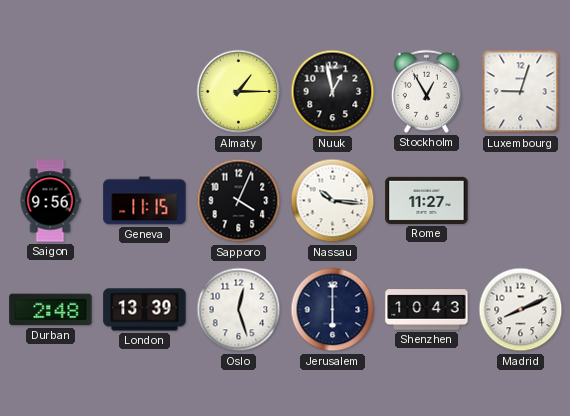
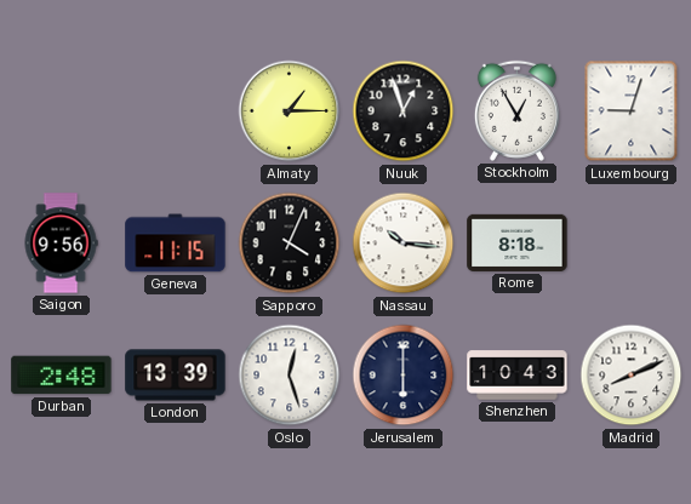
Nuuk: 12:58 -> 12:57 (404, 111)
Rome: 11:27 -> 8:18 (518, 242)
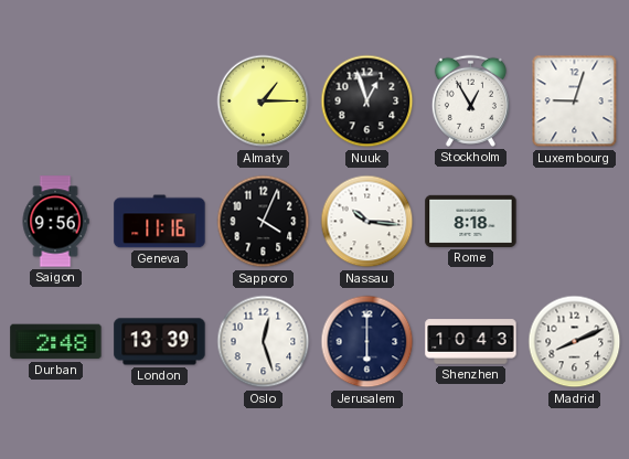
Geneva: 11:15 -> 11:16 (160, 222)
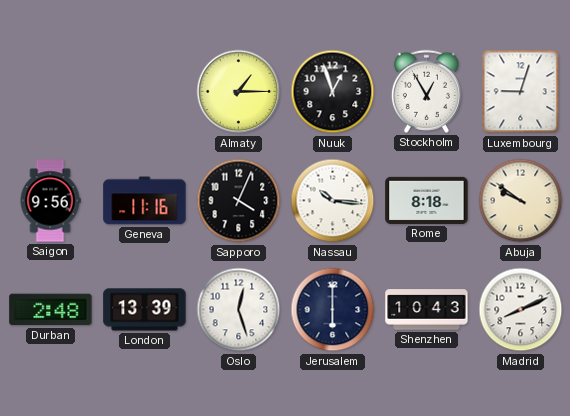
Abuja: none -> 9:51 (521, 201)
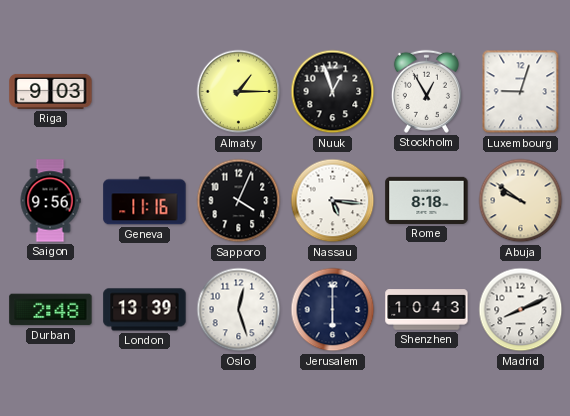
Riga: none -> 9:03 (51, 91)
Nassau: 10:16 -> 5:16 (333, 201)
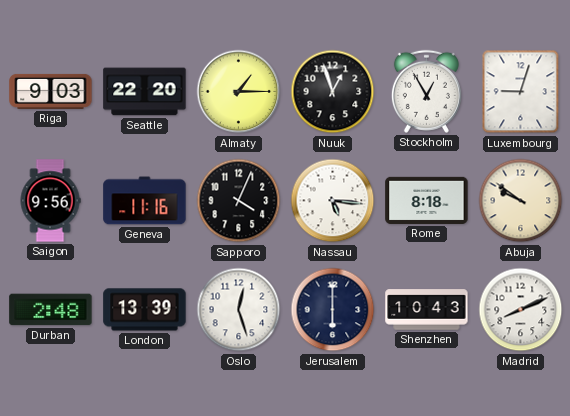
Seattle: none -> 22:20 (145, 92)
